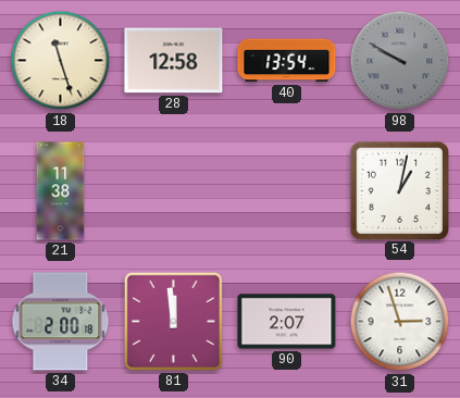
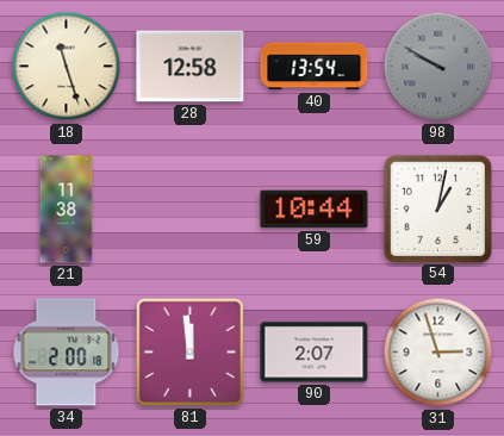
59: none -> 10:44 (315, 210)
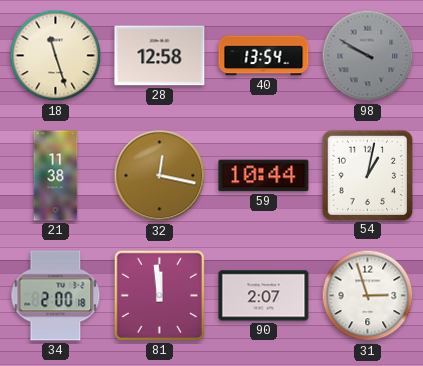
32: none -> 12:17 (160, 176)
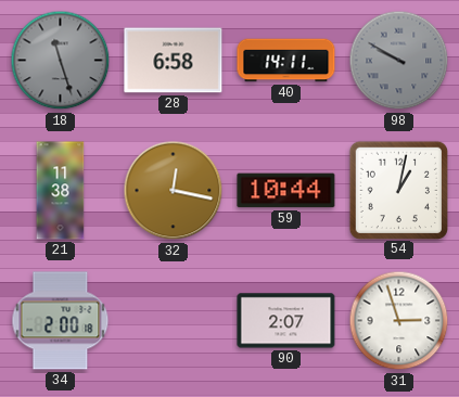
18 dial: cream -> grey (61, 61)
28: 12:58 -> 6:58 (174, 61)
40: 13:54 -> 14:11 (286, 61)
81: 11:59 -> none (159, 295)
